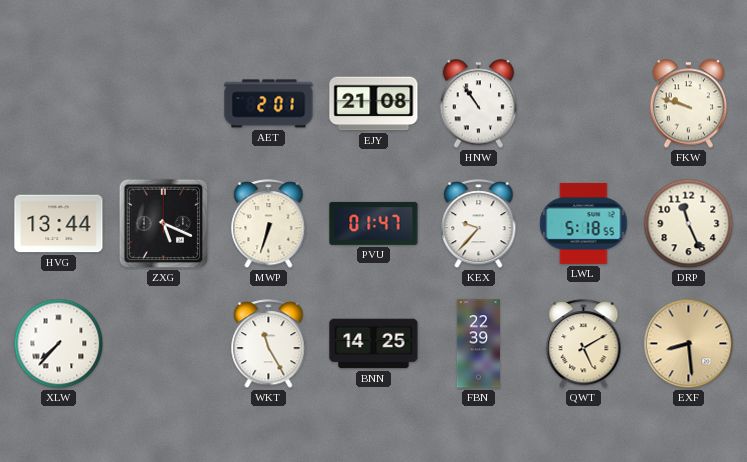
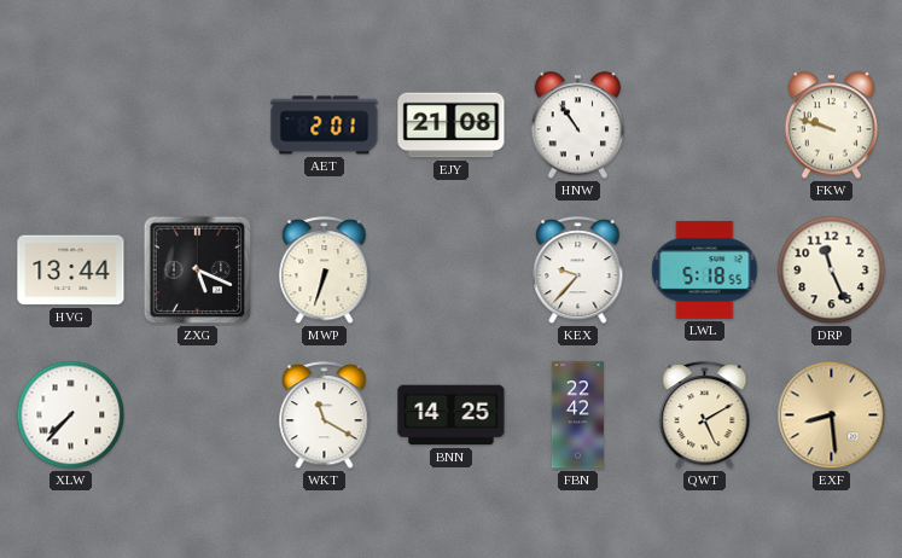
PVU: 01:47 -> none (374, 223)
WKT: 11:25 -> 11:20 (325, 415)
FBN: 22:39 -> 22:42 (577, 415)
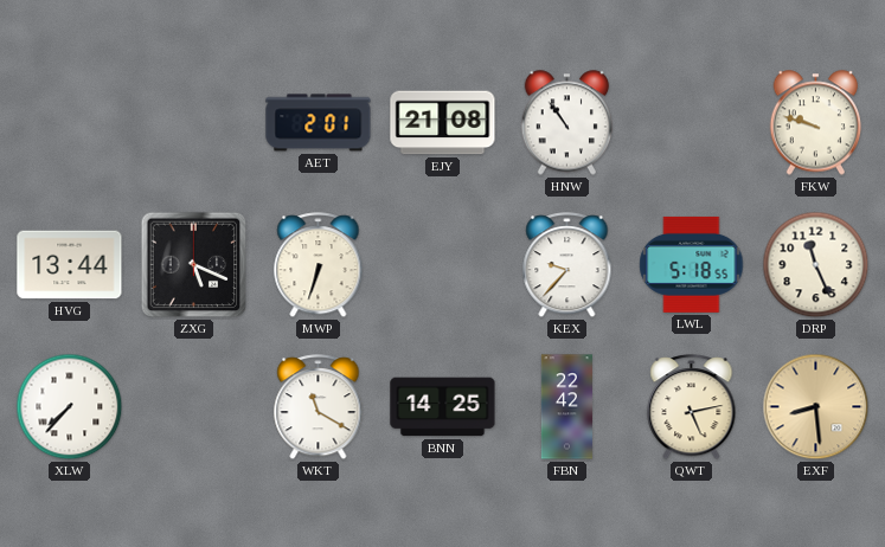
QWT: 5:10 -> 5:13 (692, 407)
